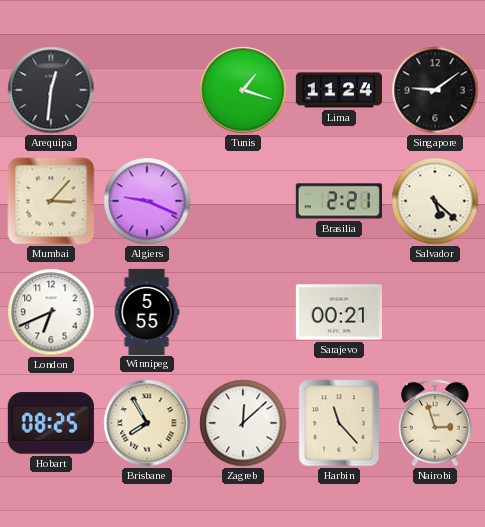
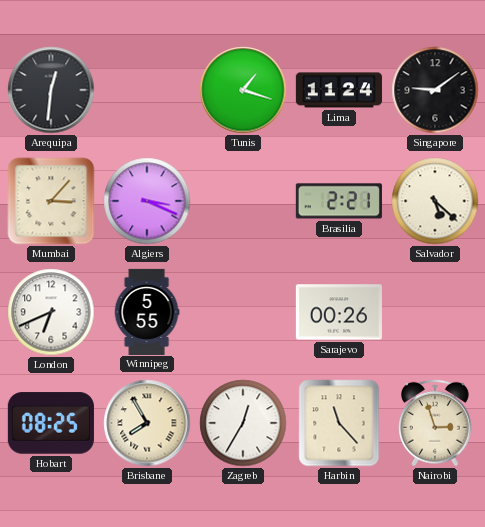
Algiers: 9:19 -> 3:19 (147, 201)
Sarajevo: 00:21 -> 00:26 (339, 312)
Zagreb: 12:08 -> 12:35 (243, 423)
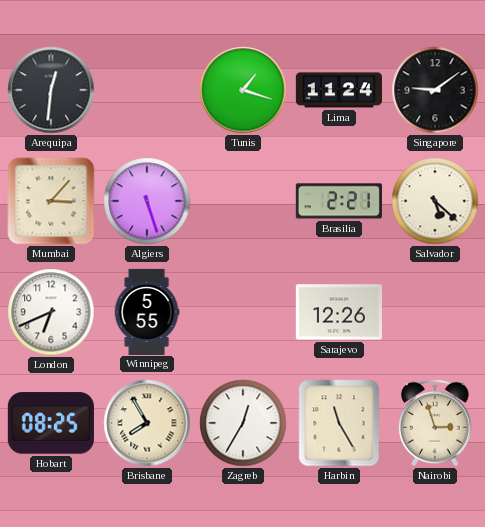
Algiers: 3:19 -> 5:27 (147, 201)
Sarajevo: 00:26 -> 12:26 (339, 312)
Harbin: 11:23 -> 11:25 (339, 423)
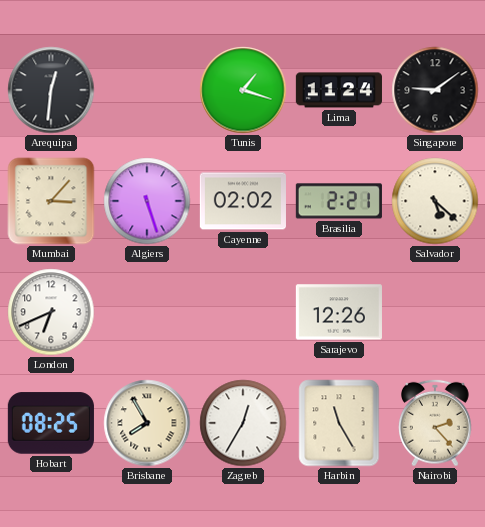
Cayenne: none -> 02:02 (243, 201)
Winnipeg: 5:55 -> none (147, 311)
Nairobi: 2:57 -> 2:23 (436, 423)
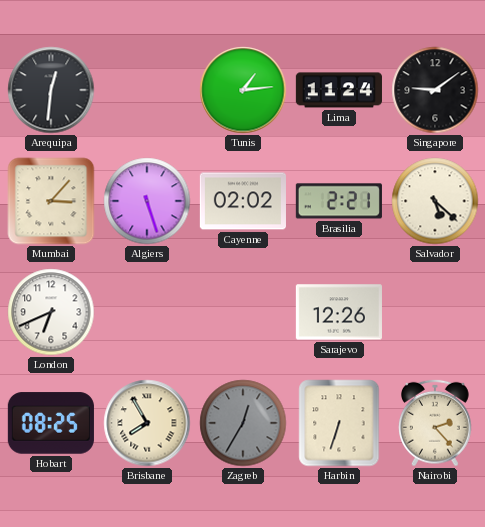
Tunis: 1:18 -> 1:14 (243, 90)
Zagreb dial: white -> grey (243, 423)
Harbin: 11:25 -> 6:33 (339, 423)
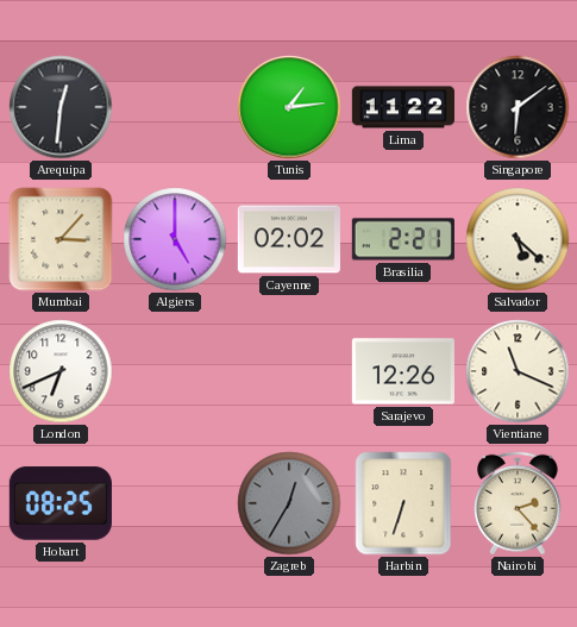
Lima: 11:24 -> 11:22 (403, 107)
Singapore: 9:09 -> 6:09 (518, 107)
Algiers: 5:27 -> 5:00 (175, 239)
Vientiane: none -> 11:19 (518, 371)
Brisbane: 7:55 -> none (147, 423)
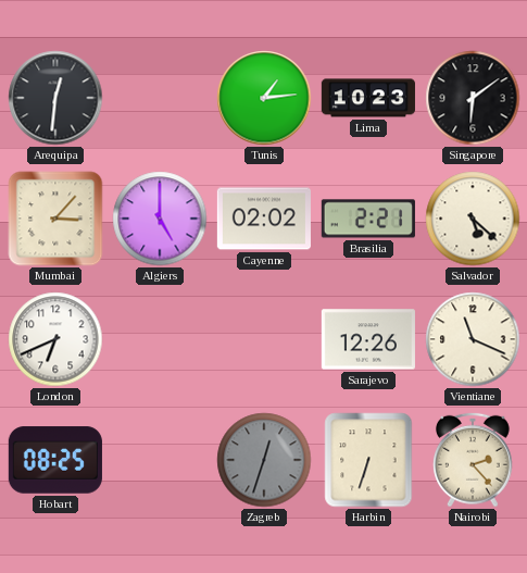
Lima: 11:22 -> 10:23 (368, 98)
Zagreb: 12:35 -> 12:33 (264, 460)
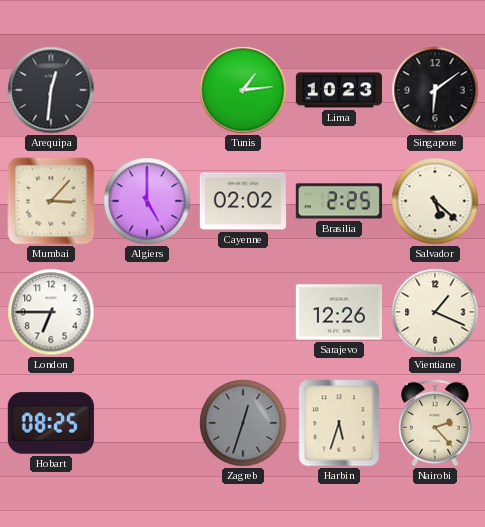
Brasilia: 2:21 -> 2:25 (339, 201)
London: 6:41 -> 6:45 (51, 312)
Vientiane: 11:19 -> 1:19 (435, 312)
Harbin: 6:33 -> 5:33 (339, 423)
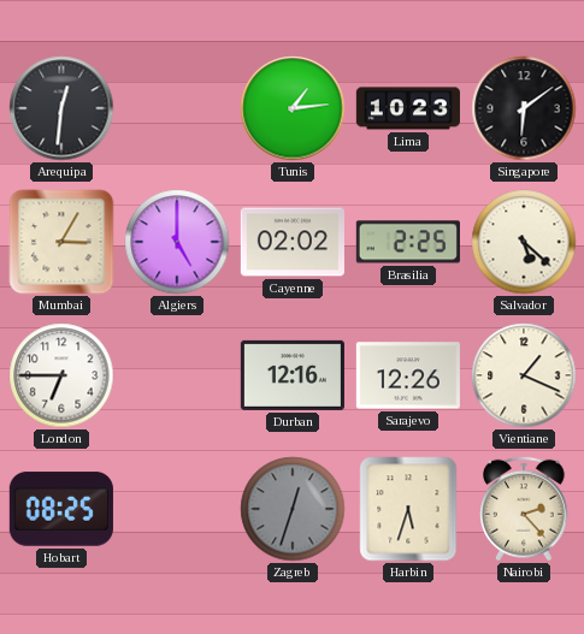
Mumbai: 3:07 -> 3:05 (61, 242)
Durban: none -> 12:16 (293, 375)
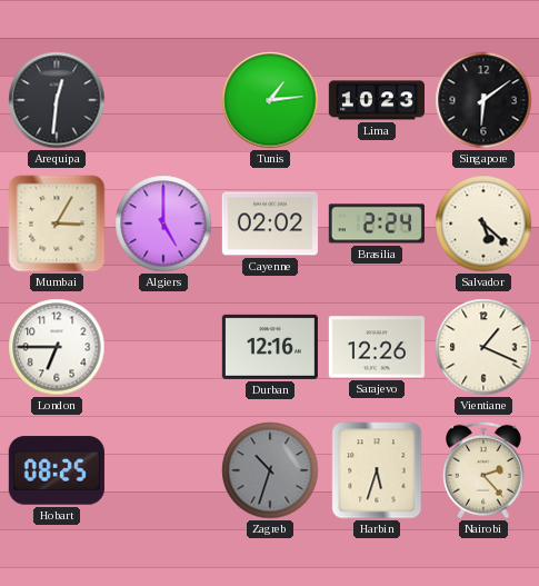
Brasilia: 2:25 -> 2:24 (377, 224)
Zagreb: 12:33 -> 10:33 (270, 470)
